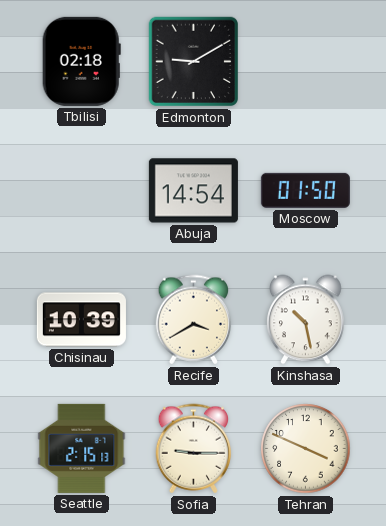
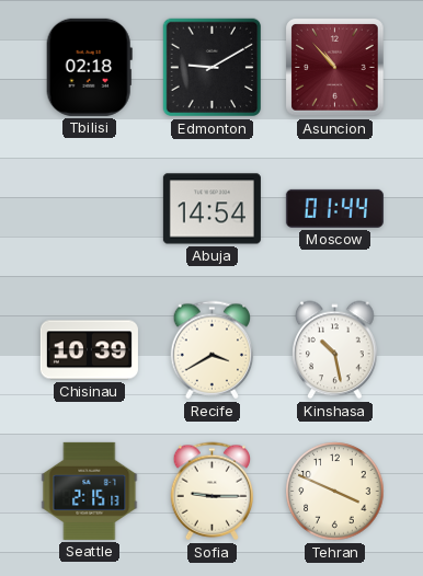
Asuncion: none -> 10:53 (335, 68)
Moscow: 01:50 -> 01:44 (334, 208)
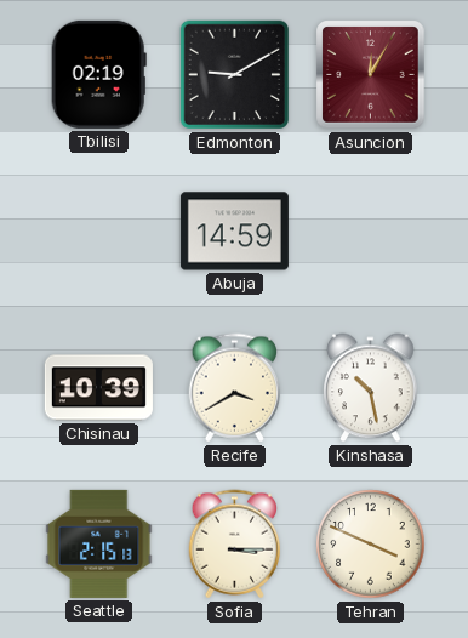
Tbilisi: 02:18 -> 02:19 (98, 74)
Asuncion: 10:53 -> 12:05 (371, 75)
Abuja: 14:54 -> 14:59 (234, 232)
Moscow: 01:44 -> none (334, 208)
Sofia: 9:15 -> 3:15 (235, 545)
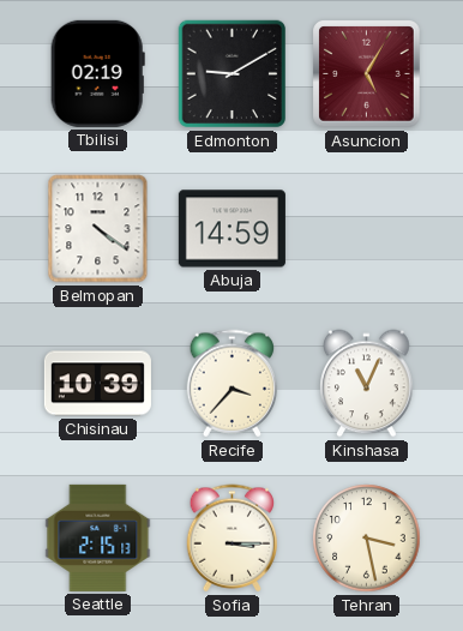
Asuncion: 12:05 -> 5:05 (367, 74)
Belmopan: none -> 4:21 (98, 229)
Recife: 3:40 -> 3:37 (233, 384)
Kinshasa: 10:28 -> 11:04 (367, 384)
Tehran: 3:49 -> 3:28 (367, 539)
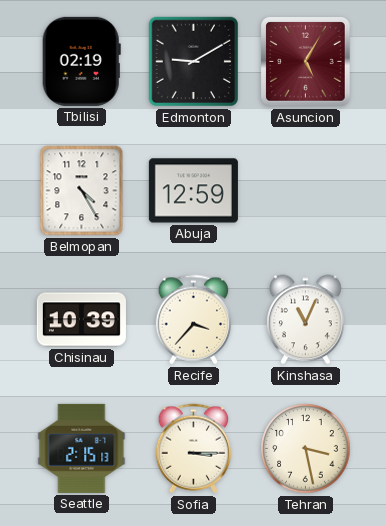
Belmopan: 4:21 -> 4:25 (82, 191)
Abuja: 14:59 -> 12:59 (193, 191)
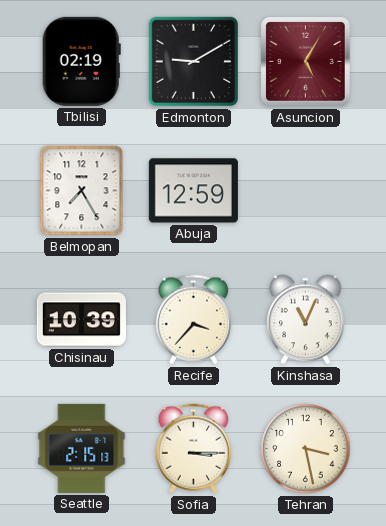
Belmopan: 4:25 -> 7:25 (82, 191)
